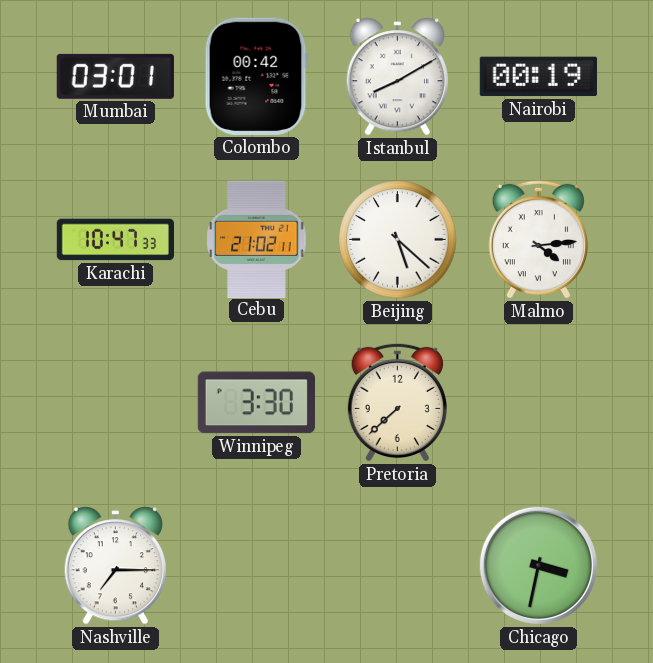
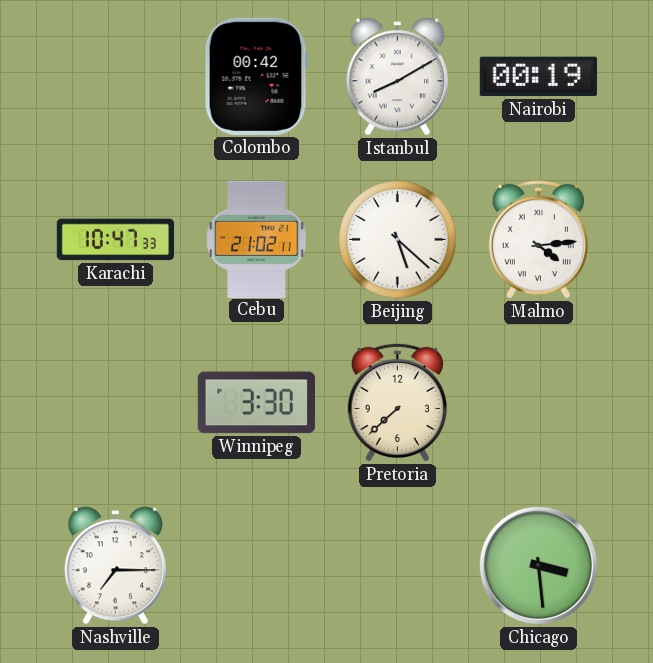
Mumbai: 03:01 -> none (115, 76)
Chicago: 3:32 -> 3:29 (538, 565)
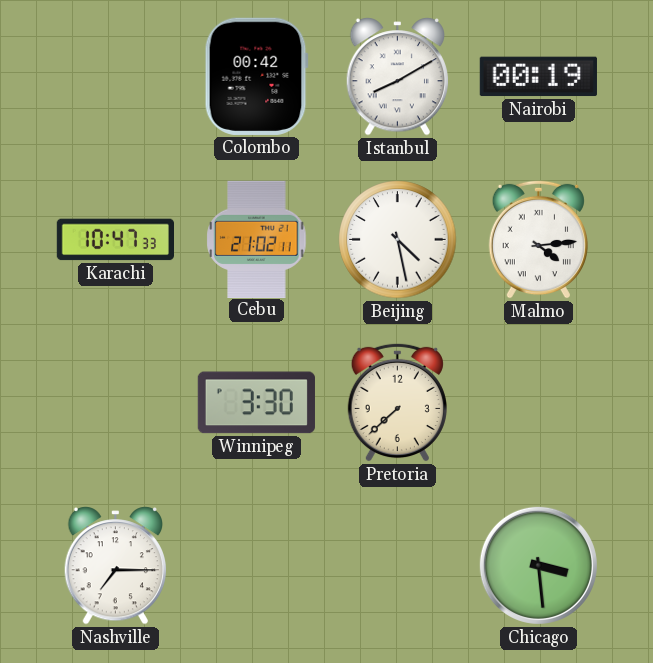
Beijing: 5:22 -> 4:28 (398, 240)
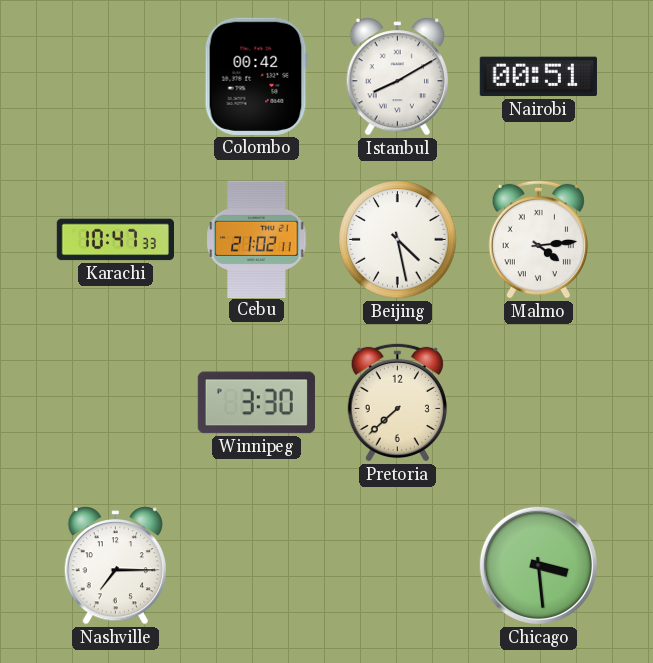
Nairobi: 00:19 -> 00:51 (538, 77)
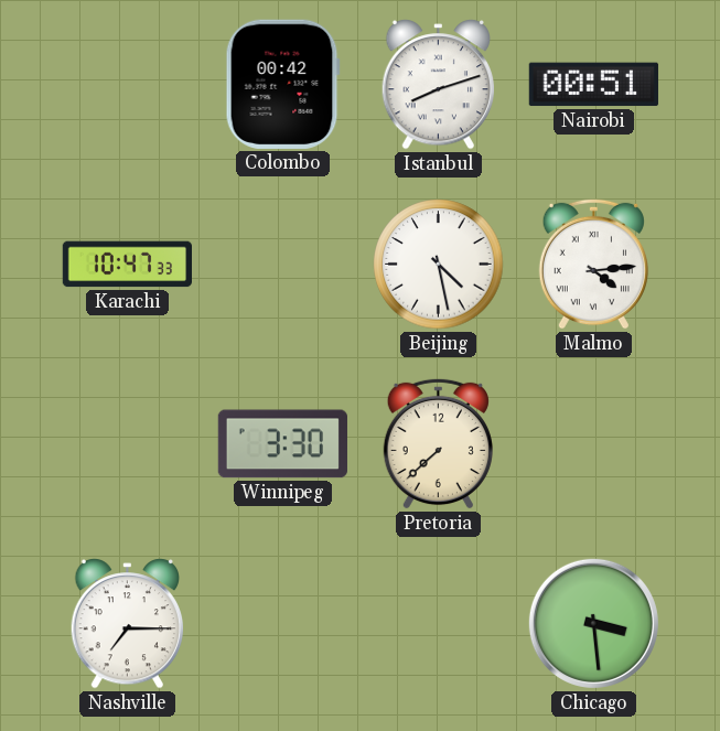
Istanbul: 8:10 -> 8:12 (439, 85)
Cebu: 21:02 -> none (257, 239)
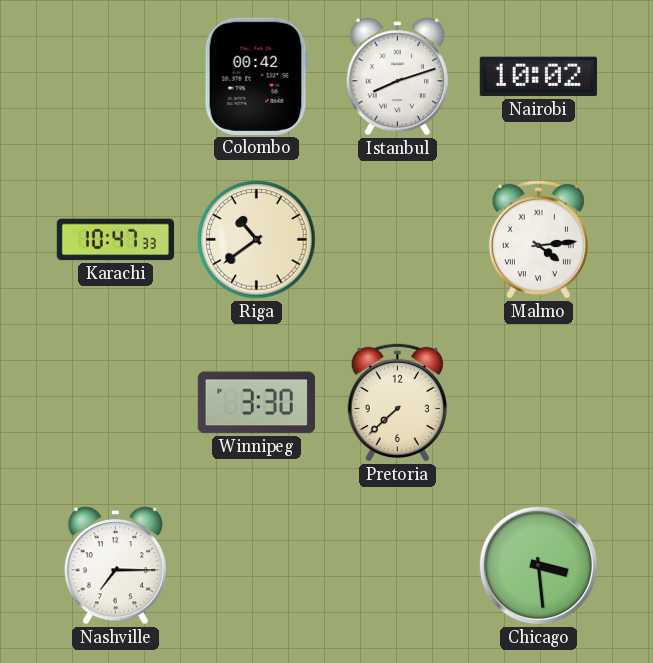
Nairobi: 00:51 -> 10:02 (538, 77)
Riga: none -> 10:39 (257, 240)
Beijing: 4:28 -> none (439, 265)
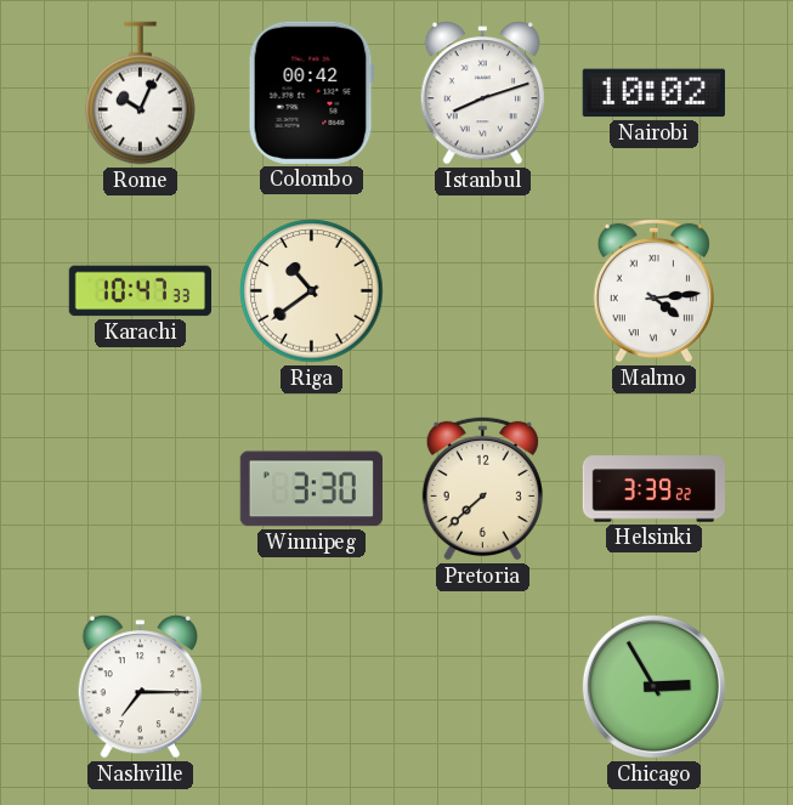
Rome: none -> 10:04 (141, 93)
Helsinki: none -> 3:39 (653, 489)
Chicago: 3:29 -> 2:55 (653, 686)
